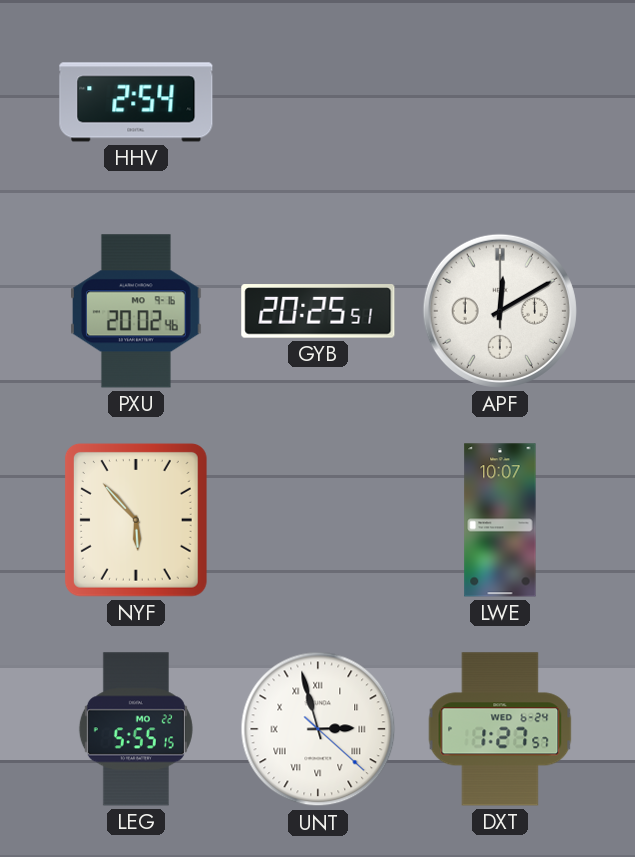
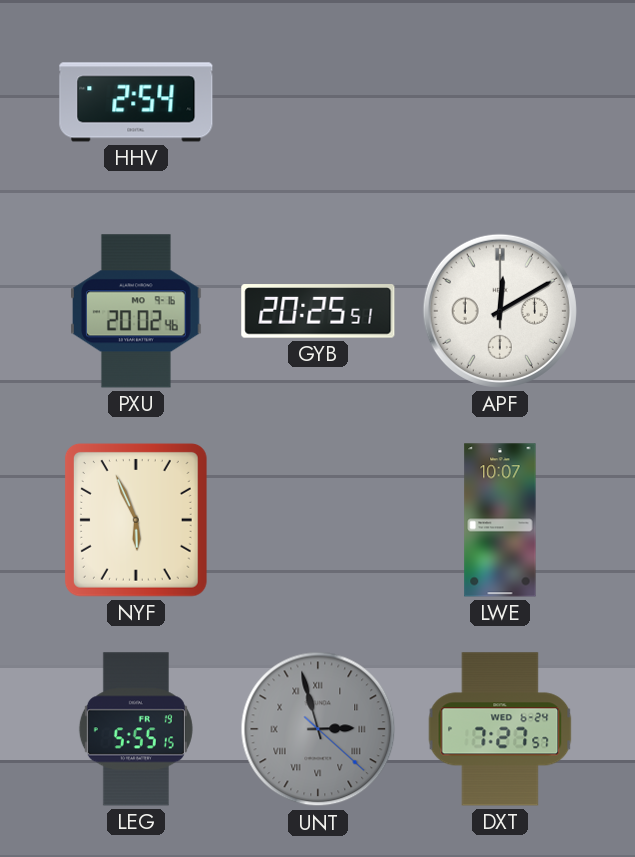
NYF: 5:53 -> 5:56 (136, 520)
LEG date: MO 22 -> FR 19 (136, 729)
UNT dial: white -> grey (318, 729)
DXT: 1:27 -> 7:27 (500, 729)
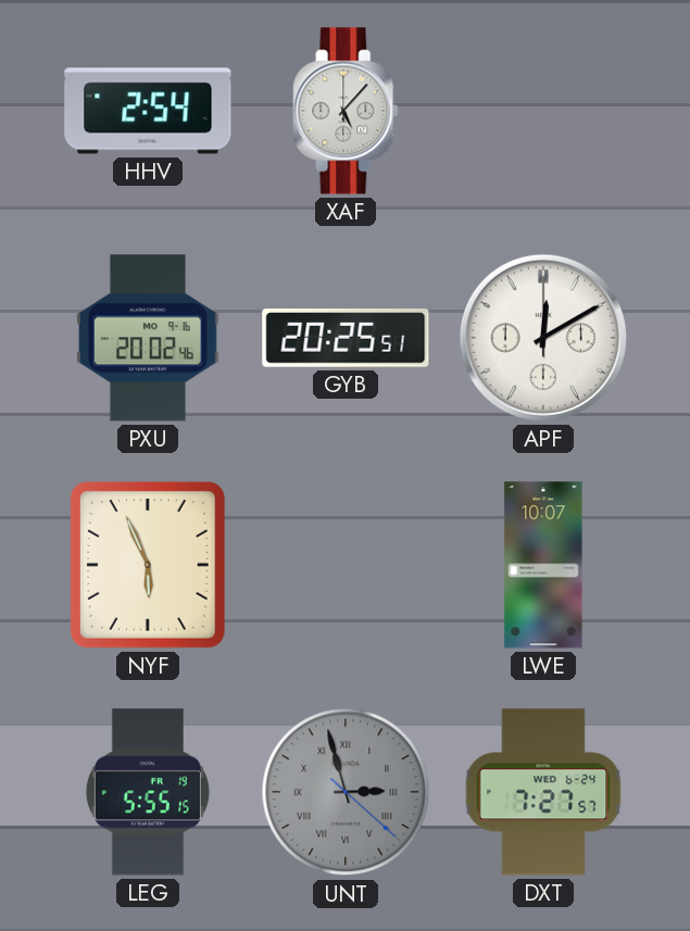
XAF: none -> 5:07 (346, 111)
